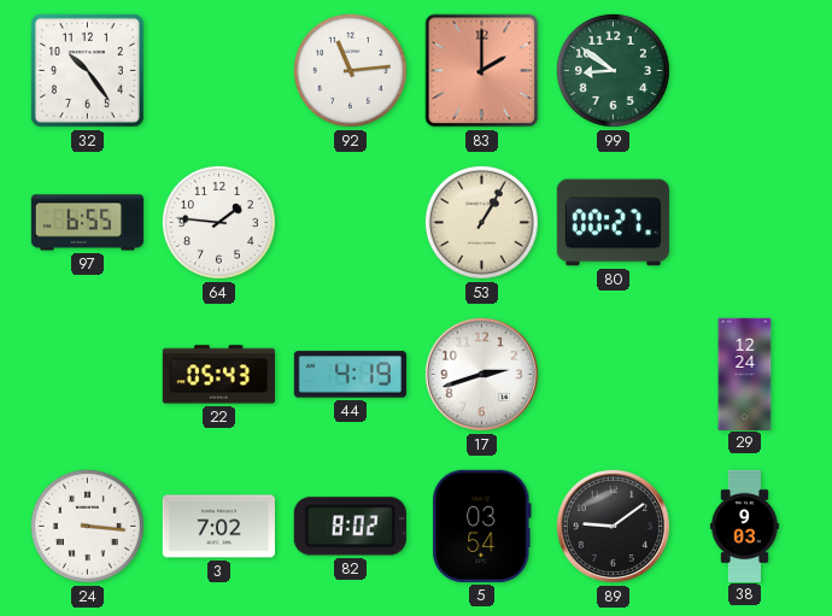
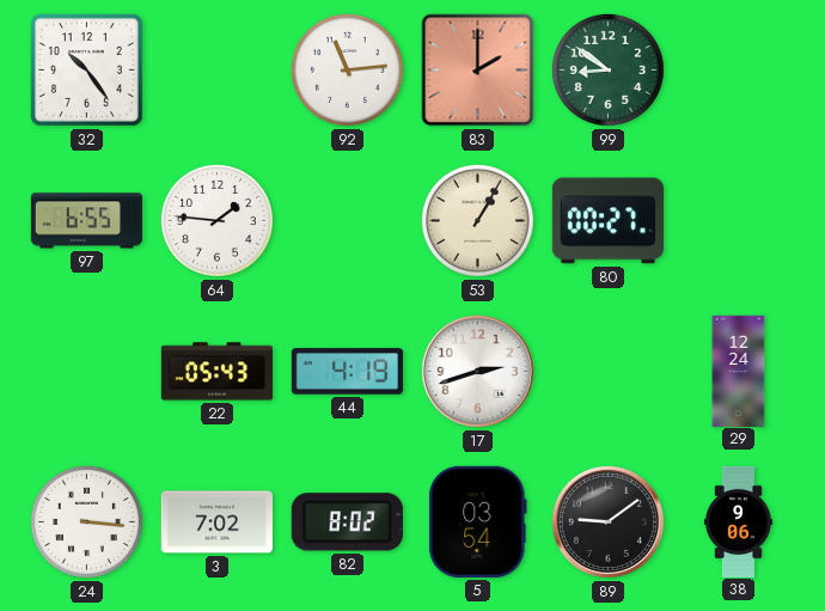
38: 9:03 -> 9:06 (738, 521)
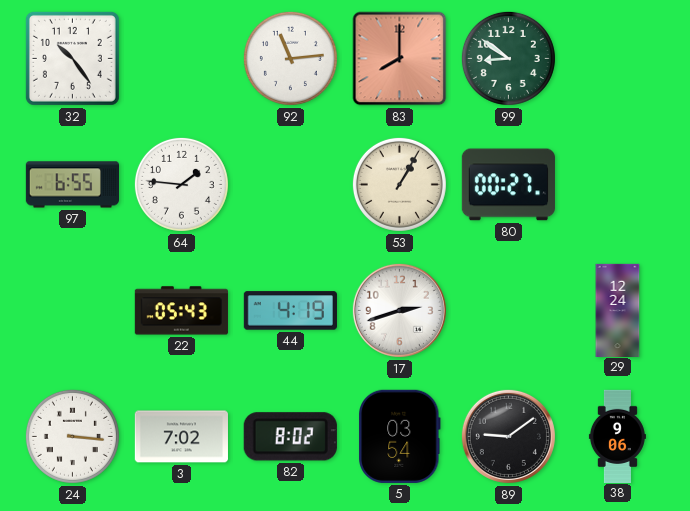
83: 2:00 -> 8:00 (400, 59)
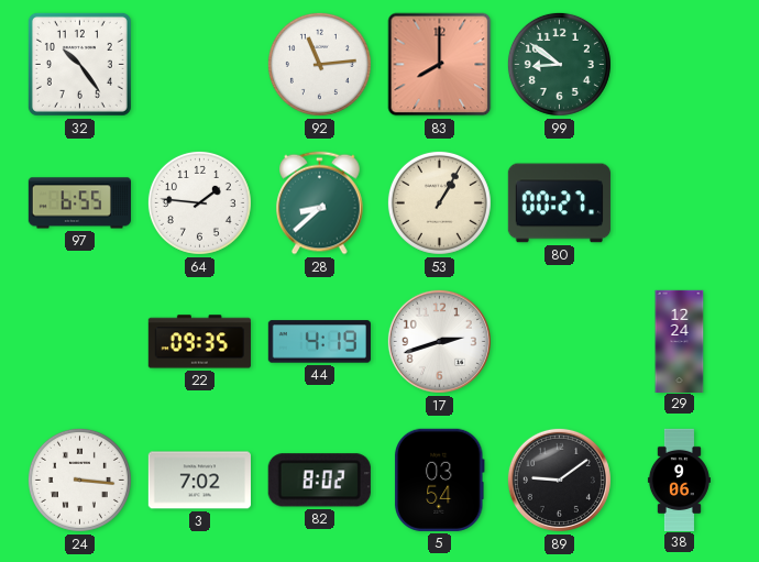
28: none -> 8:38 (320, 203)
22: 05:43 -> 09:35 (199, 342)
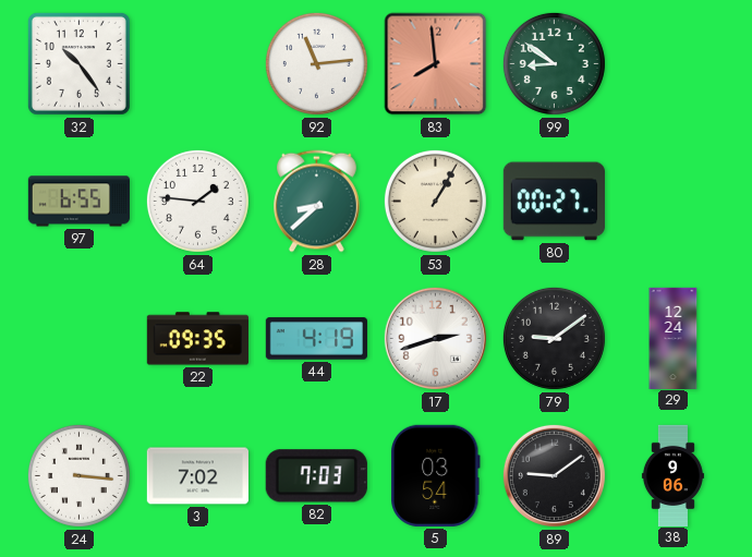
83: 8:00 -> 7:59 (436, 64)
79: none -> 9:09 (554, 338)
82: 8:02 -> 7:03 (316, 476)
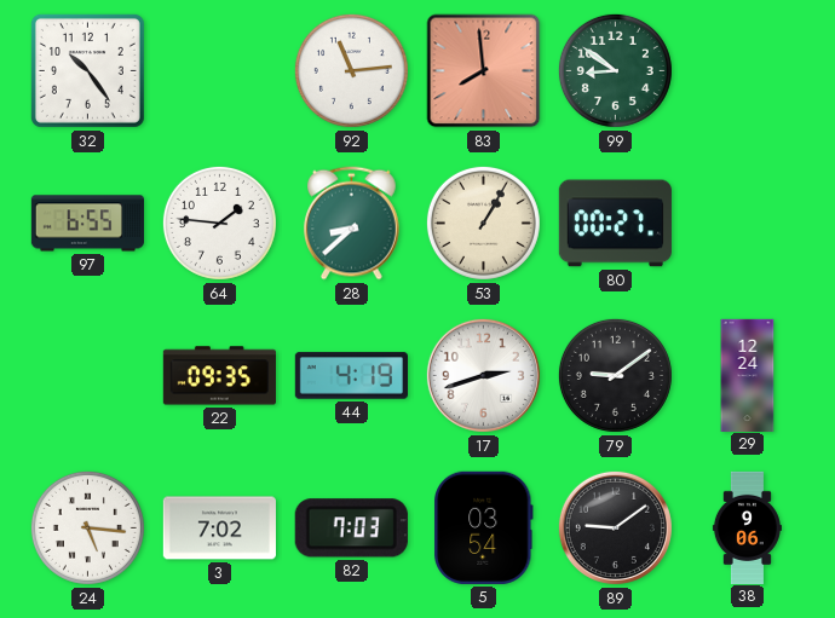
24: 3:16 -> 5:16 (87, 527)
